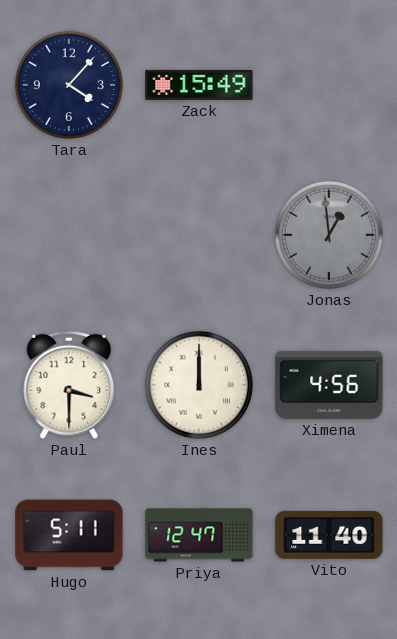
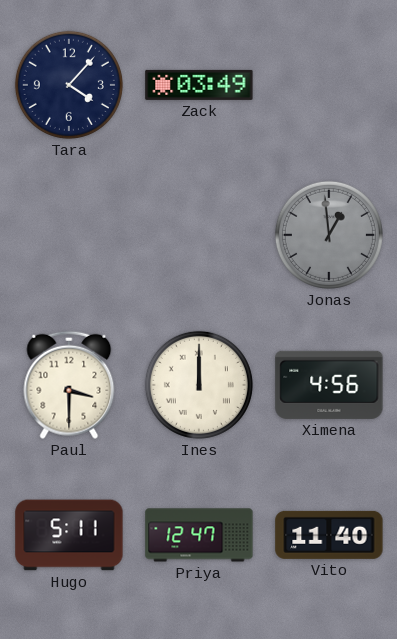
Zack: 15:49 -> 03:49 (199, 85)
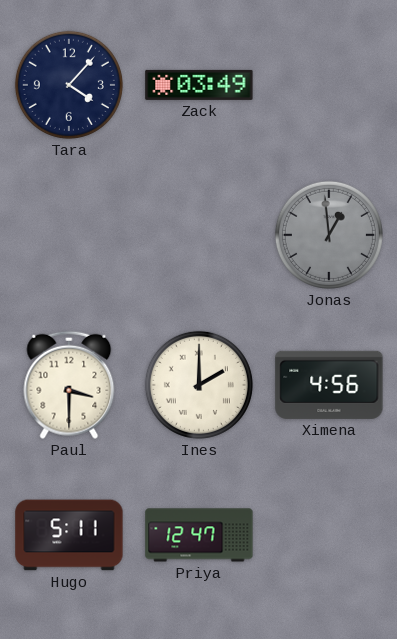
Ines: 12:00 -> 2:00 (199, 385)
Vito: 11:40 -> none (329, 535)
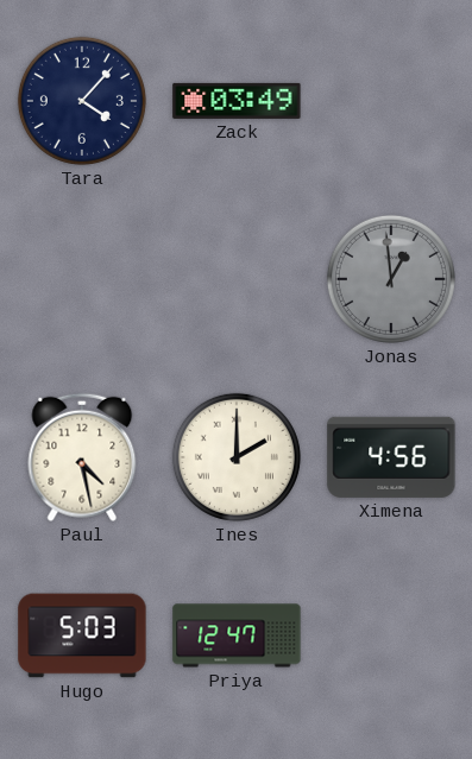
Paul: 3:30 -> 4:28 (82, 457)
Hugo: 5:11 -> 5:03 (82, 635)
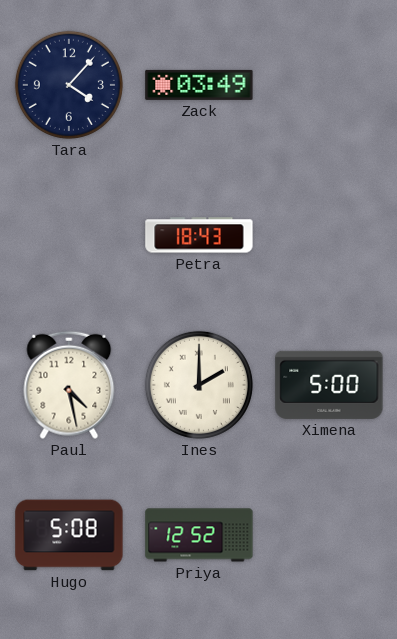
Petra: none -> 18:43 (199, 235)
Jonas: 12:59 -> none (391, 279)
Ximena: 4:56 -> 5:00 (329, 385)
Hugo: 5:03 -> 5:08 (69, 535)
Priya: 12:47 -> 12:52 (199, 535)
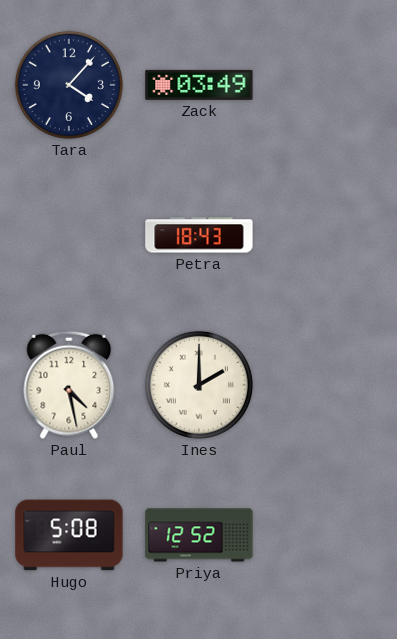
Ximena: 5:00 -> none (329, 385)
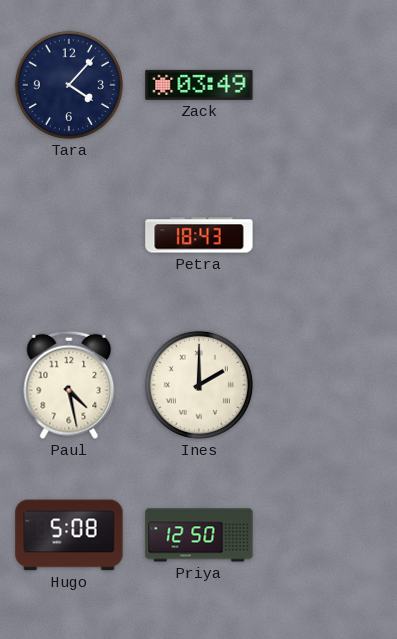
Priya: 12:52 -> 12:50 (199, 535)
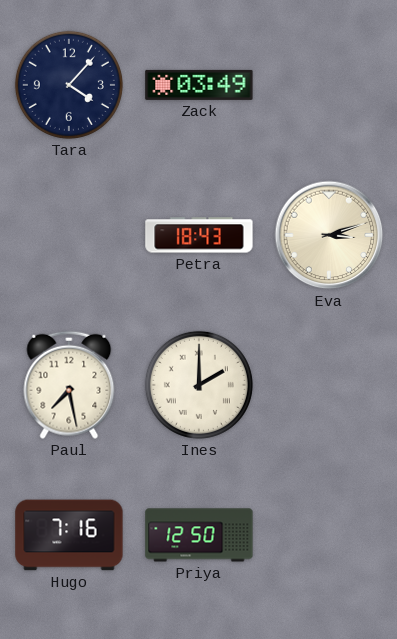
Eva: none -> 3:12 (329, 235)
Paul: 4:28 -> 7:28 (69, 385)
Hugo: 5:08 -> 7:16 (69, 535)
